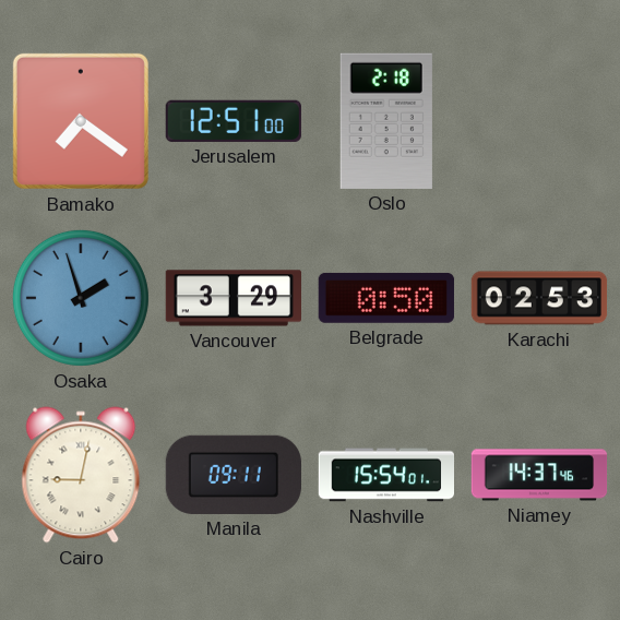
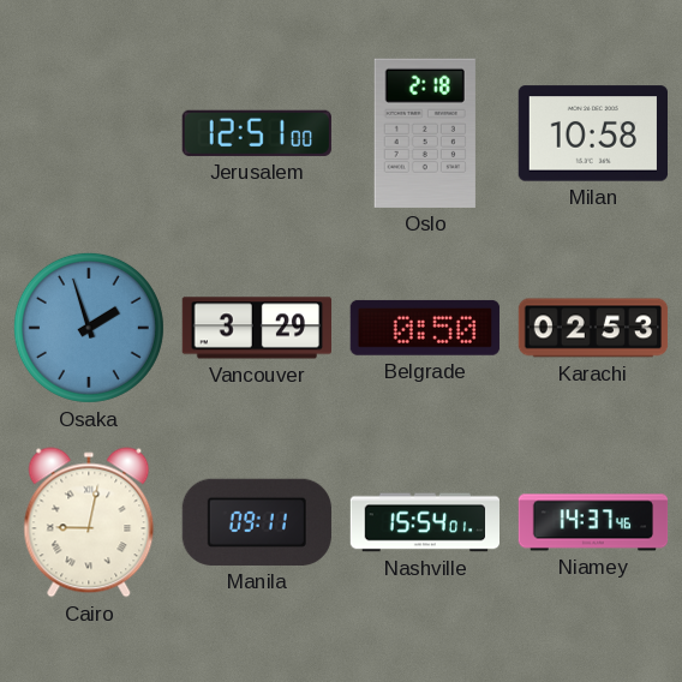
Bamako: 7:21 -> none (81, 121)
Milan: none -> 10:58 (592, 133)
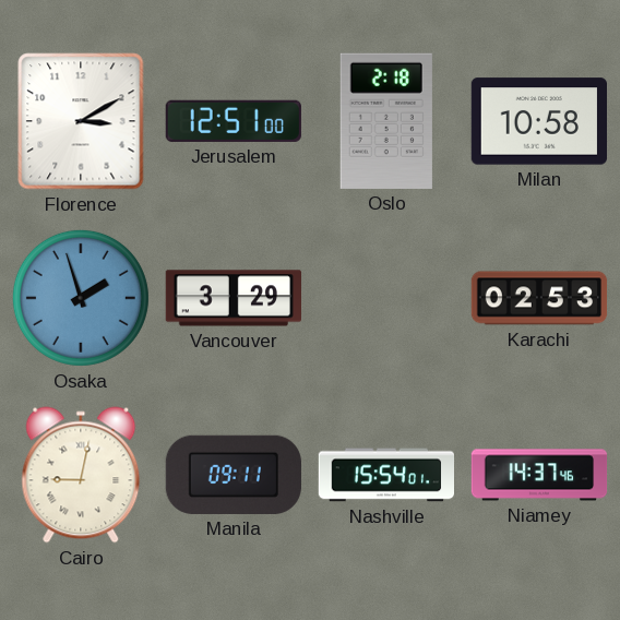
Florence: none -> 3:10 (81, 121)
Belgrade: 0:50 -> none (425, 328)
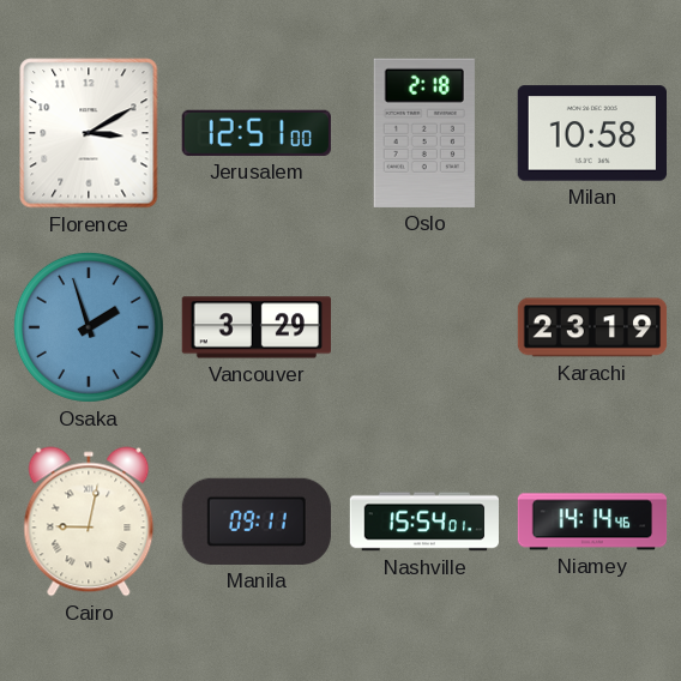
Karachi: 02:53 -> 23:19 (592, 327)
Niamey: 14:37 -> 14:14 (592, 522)
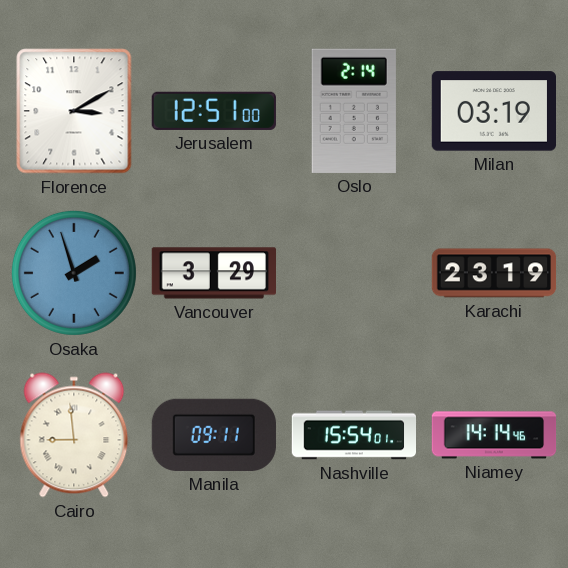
Oslo: 2:18 -> 2:14 (354, 111)
Milan: 10:58 -> 03:19 (493, 111)
Cairo: 9:02 -> 8:59 (74, 435)
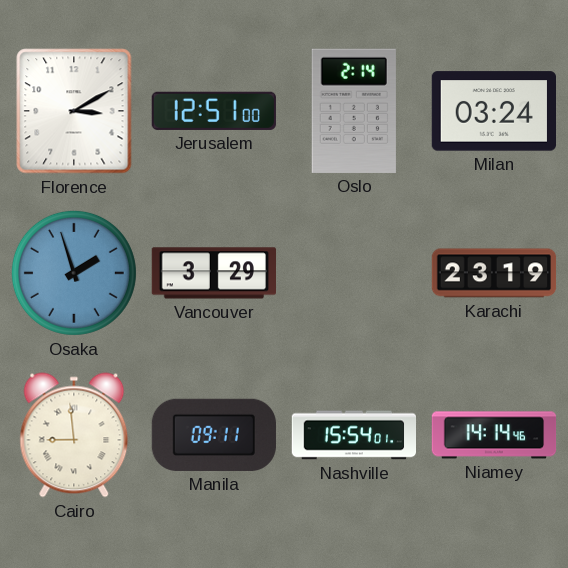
Milan: 03:19 -> 03:24 (493, 111)
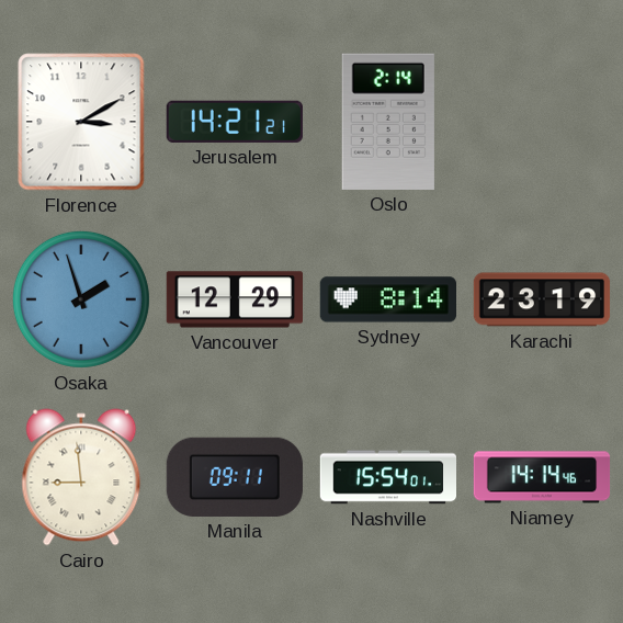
Jerusalem: 12:51 -> 14:21 (235, 122)
Milan: 03:24 -> none (493, 111)
Vancouver: 3:29 -> 12:29 (234, 299)
Sydney: none -> 8:14 (387, 299)
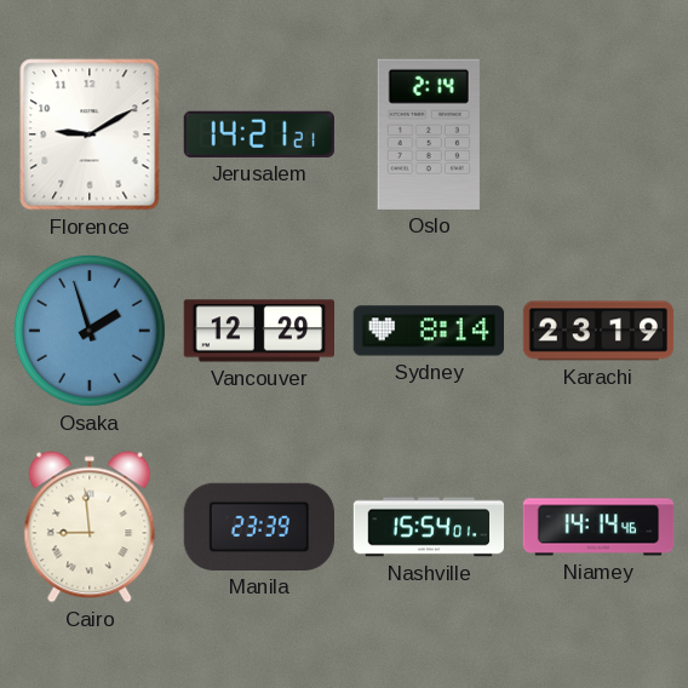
Florence: 3:10 -> 9:10 (90, 134)
Manila: 09:11 -> 23:39 (259, 527)
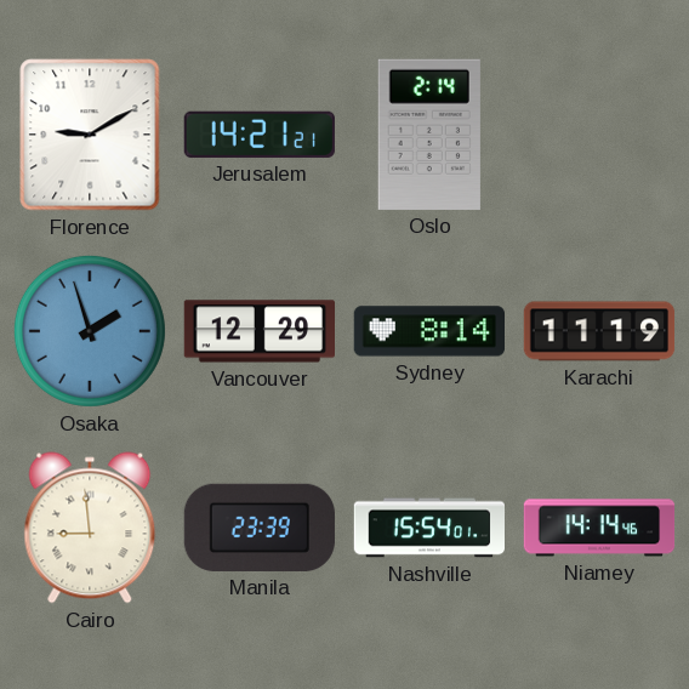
Karachi: 23:19 -> 11:19 (599, 331)
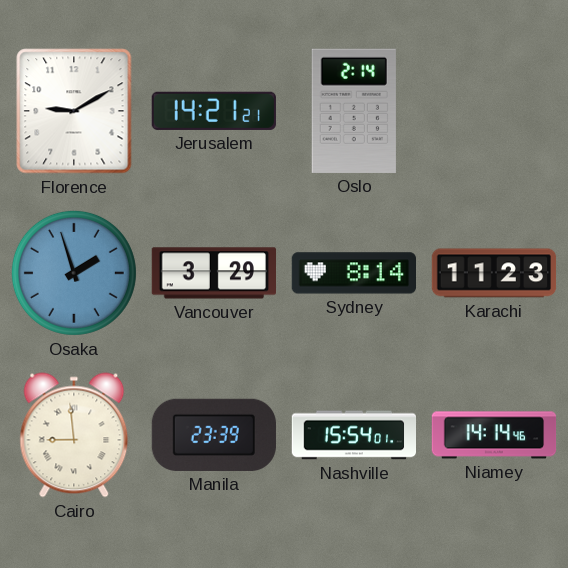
Vancouver: 12:29 -> 3:29 (213, 273)
Karachi: 11:19 -> 11:23 (494, 273)
